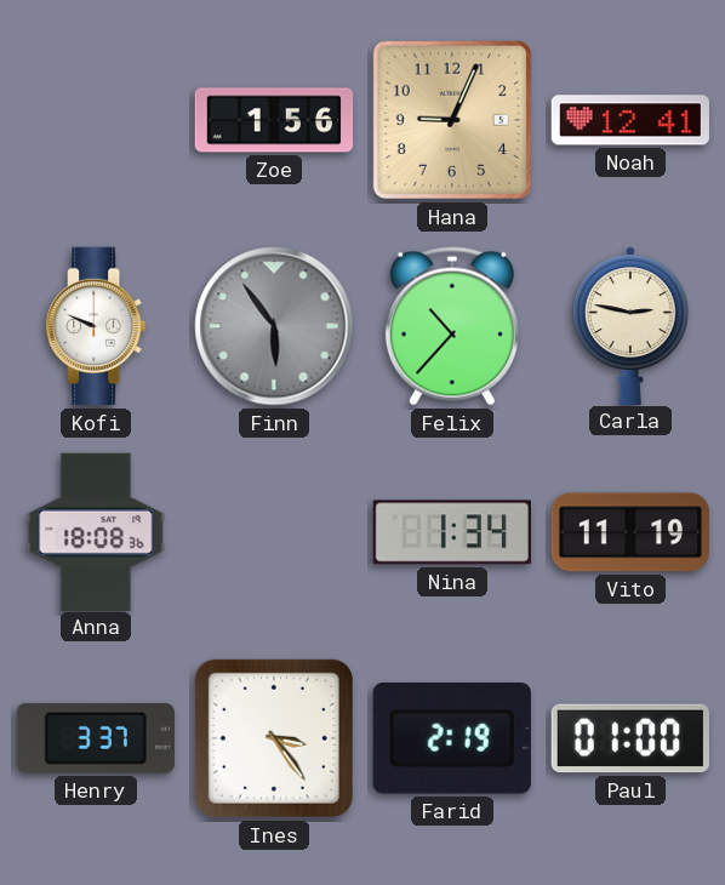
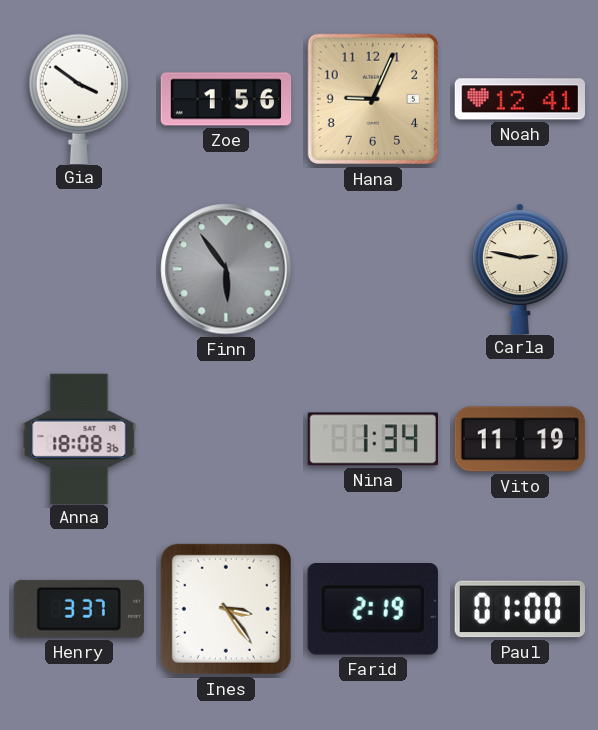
Gia: none -> 3:51 (78, 98)
Kofi: 9:49 -> none (97, 326)
Felix: 10:37 -> none (452, 326)
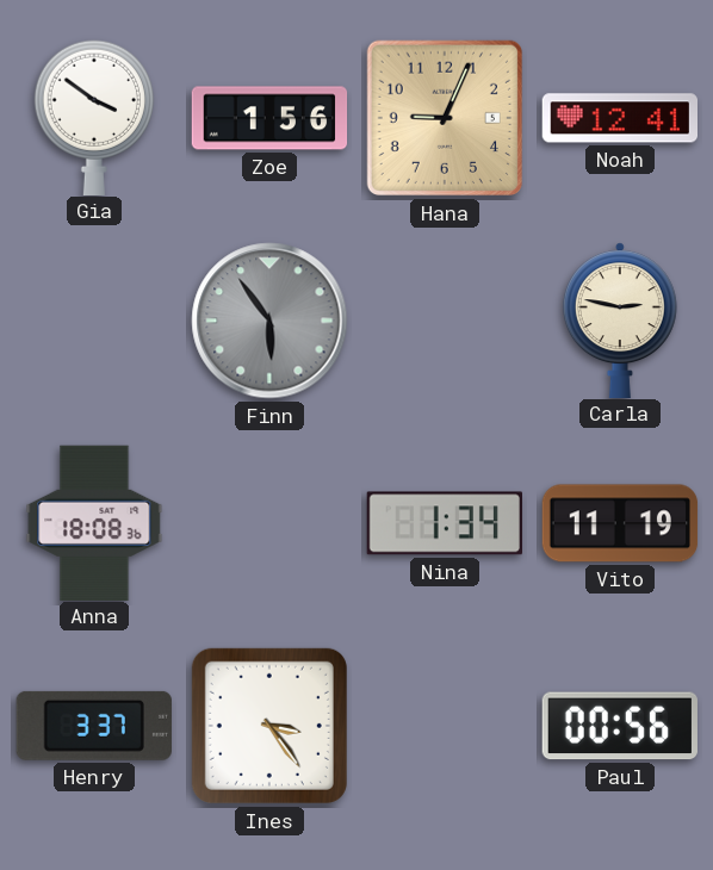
Farid: 2:19 -> none (373, 610)
Paul: 01:00 -> 00:56 (619, 726)
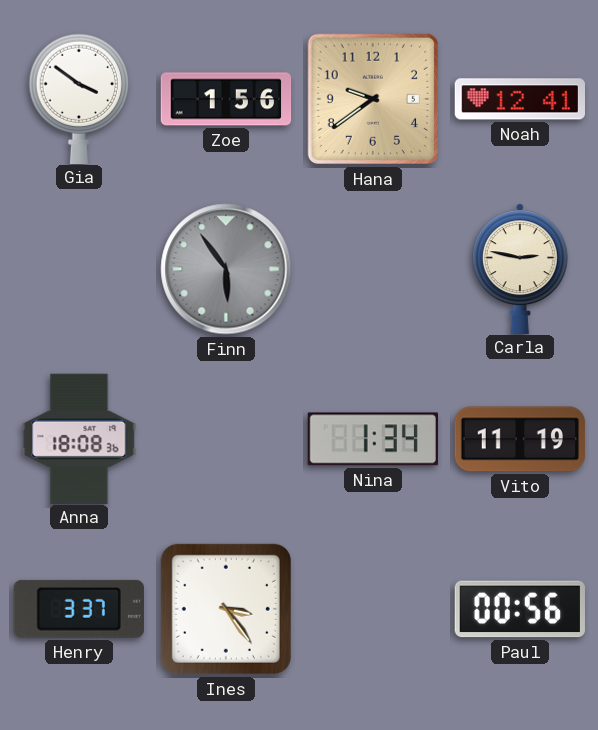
Hana: 9:04 -> 9:39 (373, 99)
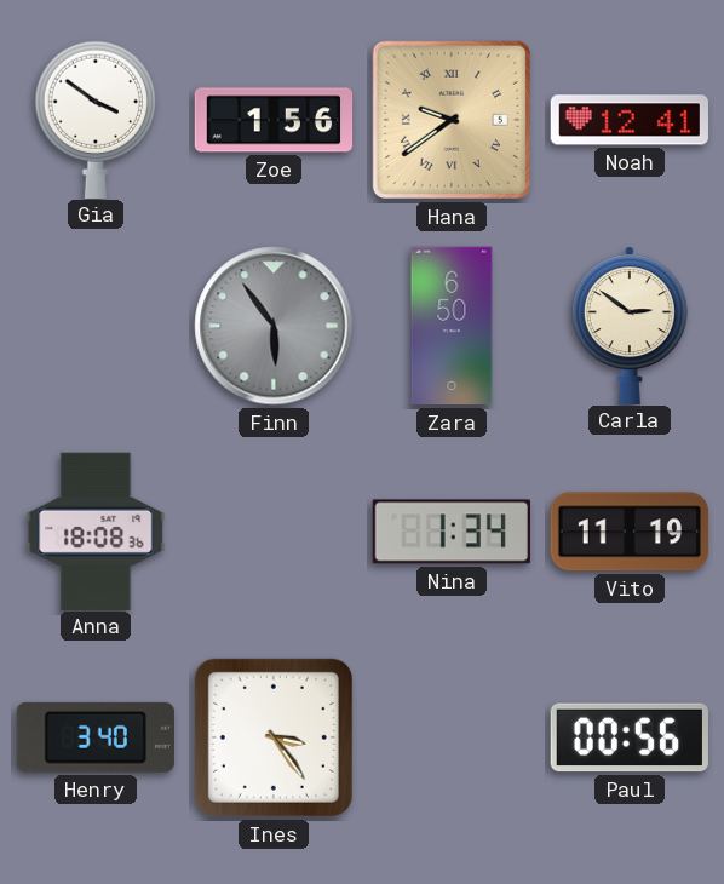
Hana numerals: Arabic -> Roman (452, 120)
Zara: none -> 6:50 (452, 326)
Carla: 2:47 -> 2:51 (630, 325)
Henry: 3:37 -> 3:40 (96, 737)
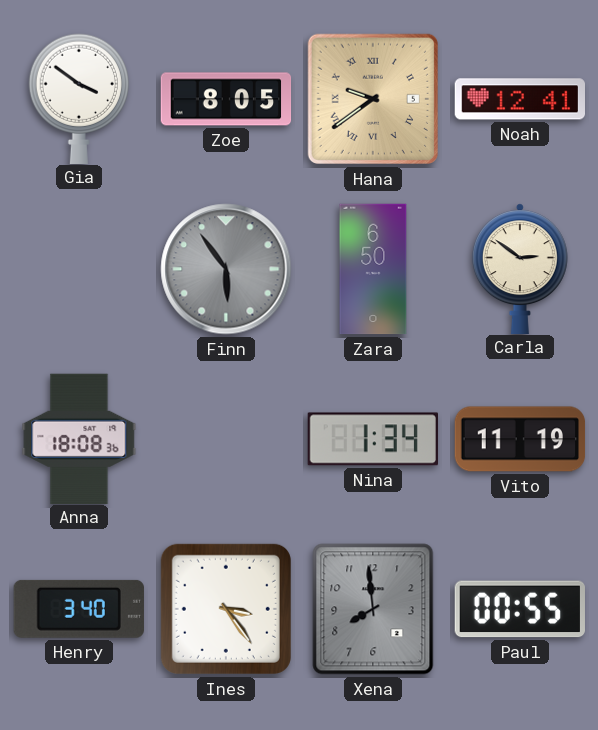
Zoe: 1:56 -> 8:05 (226, 99)
Xena: none -> 7:59 (373, 609)
Paul: 00:56 -> 00:55 (519, 609)
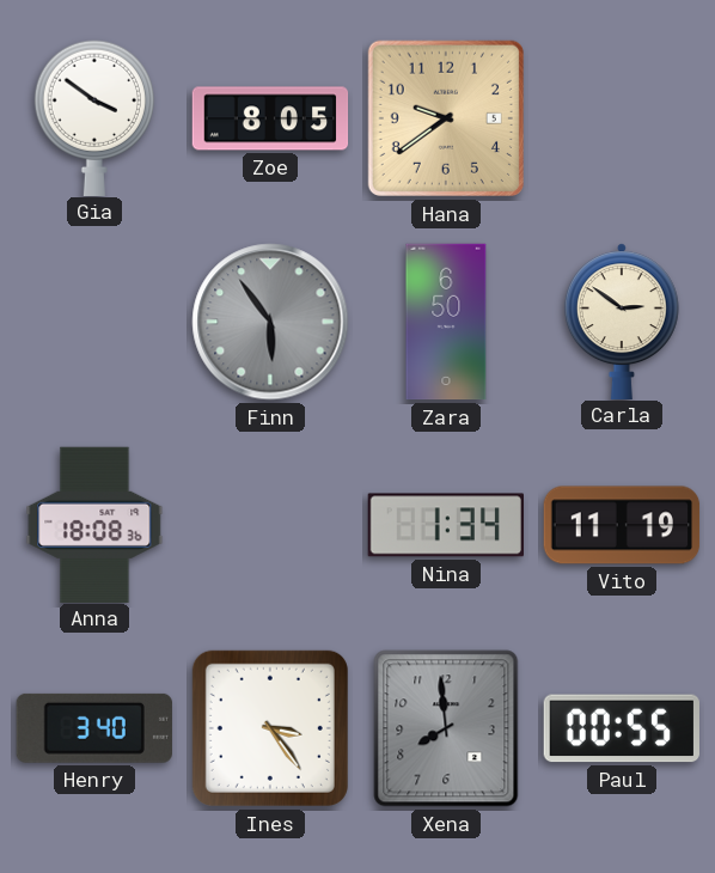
Hana numerals: Roman -> Arabic (446, 118)
Noah: 12:41 -> none (519, 99)
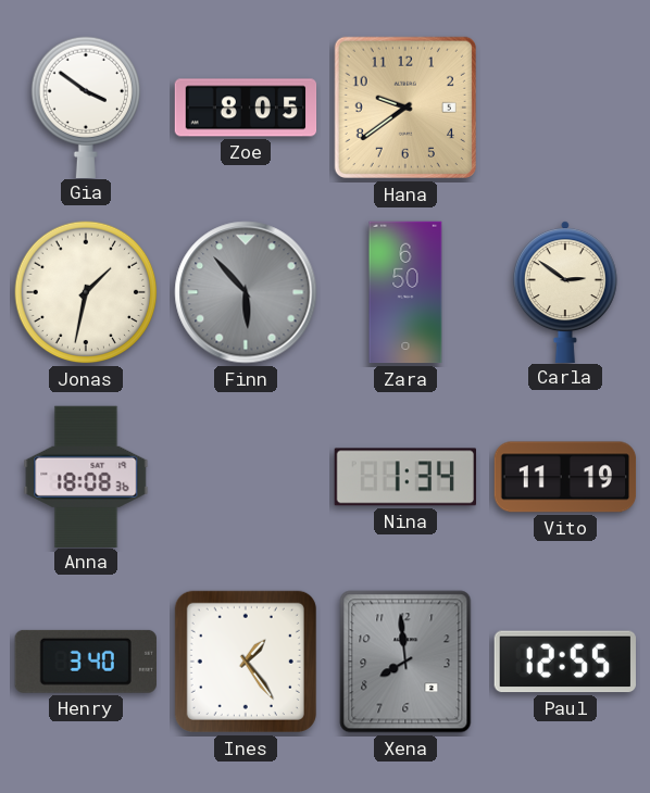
Jonas: none -> 1:32 (86, 292)
Finn: 5:54 -> 5:53 (246, 292)
Ines: 3:24 -> 1:24 (246, 662)
Paul: 00:55 -> 12:55 (564, 662)
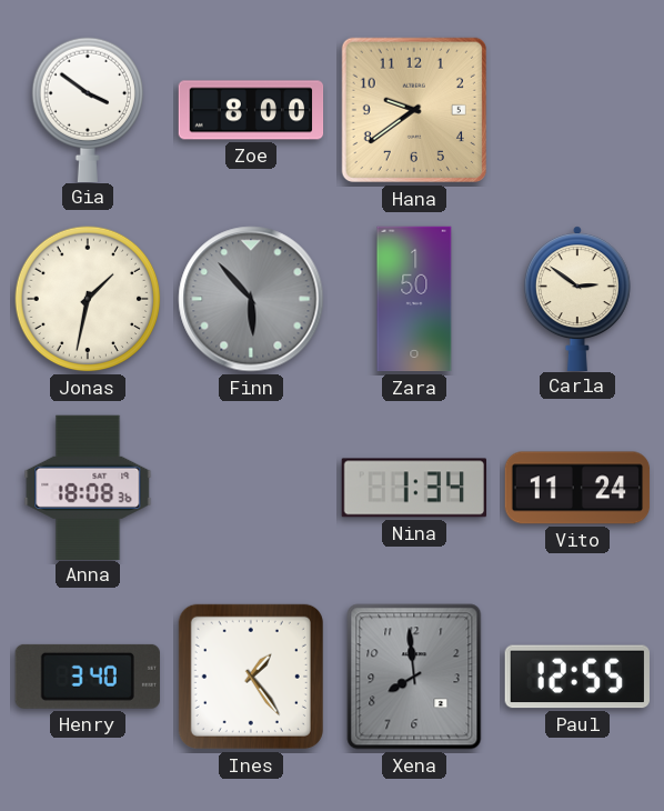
Zoe: 8:05 -> 8:00 (251, 110)
Zara: 6:50 -> 1:50 (414, 299)
Vito: 11:19 -> 11:24 (577, 488)
